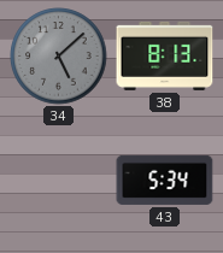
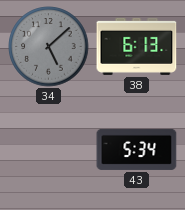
38: 8:13 -> 6:13 (137, 46)
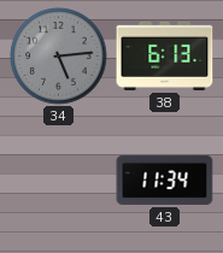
34: 5:08 -> 5:14 (59, 57)
43: 5:34 -> 11:34 (165, 180)
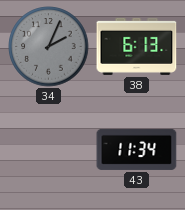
34: 5:14 -> 2:04 (49, 47)
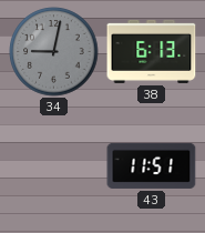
34: 2:04 -> 9:02 (54, 52)
43: 11:34 -> 11:51 (152, 165)
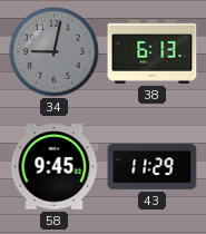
58: none -> 9:45 (55, 167)
43: 11:51 -> 11:29 (153, 166)
